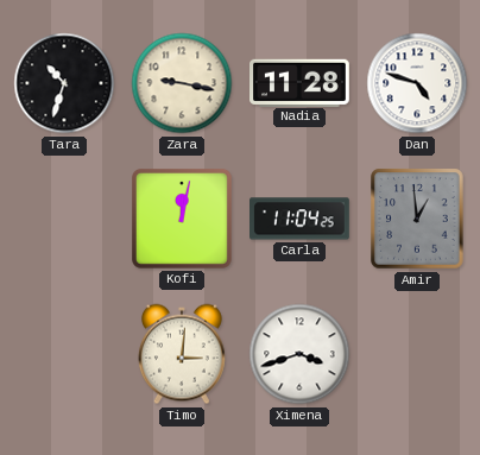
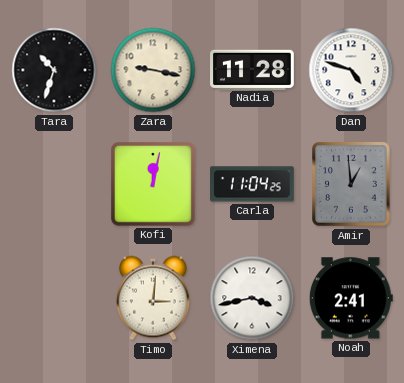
Ximena: 3:42 -> 3:43 (252, 298)
Noah: none -> 2:41 (351, 298)
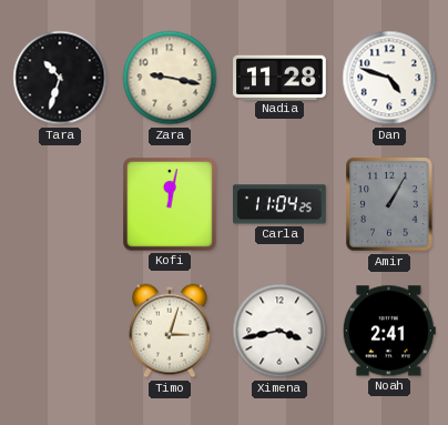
Amir: 12:59 -> 1:05 (389, 204)
Timo: 3:01 -> 3:03 (170, 331)
